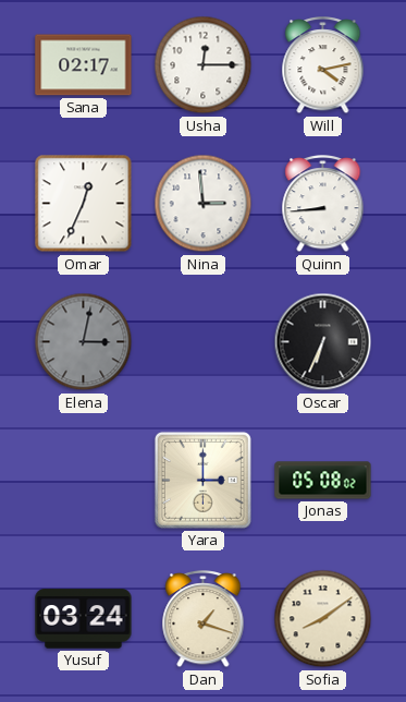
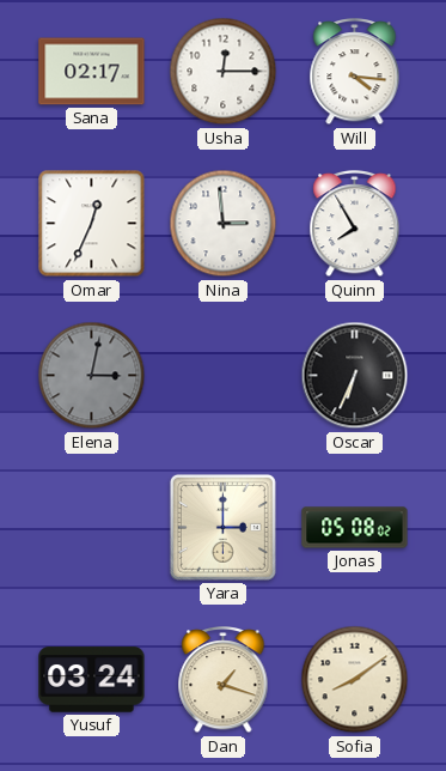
Will: 4:13 -> 4:16 (355, 73)
Quinn: 8:44 -> 7:55 (355, 225)
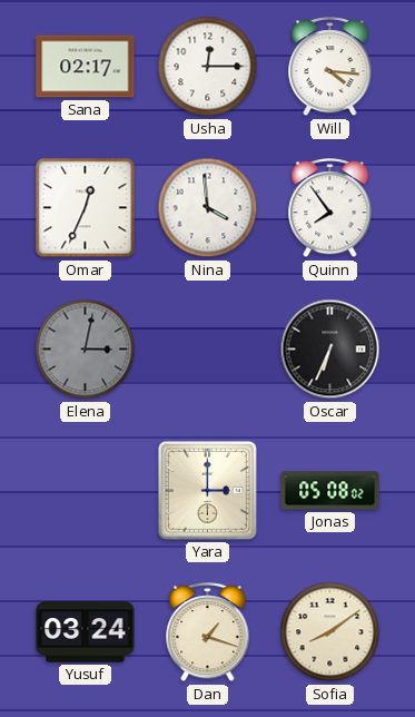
Nina: 2:59 -> 3:59 (208, 208)
Quinn: 7:55 -> 7:54 (330, 209)
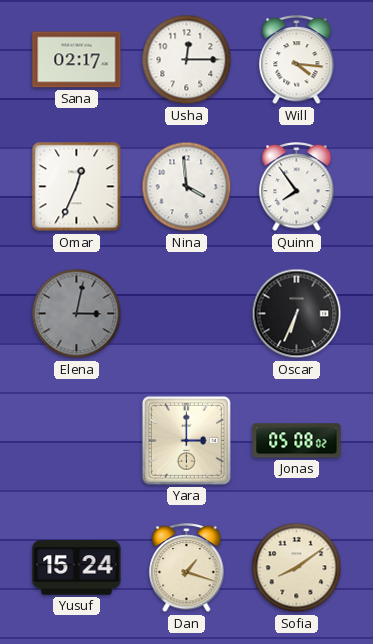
Yusuf: 03:24 -> 15:24 (77, 568)
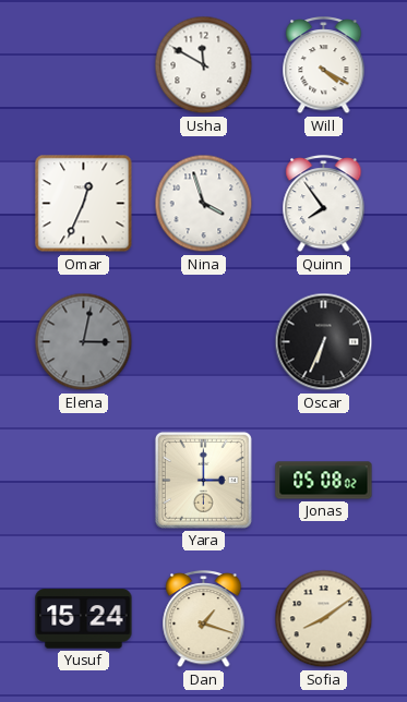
Sana: 02:17 -> none (77, 60)
Usha: 12:15 -> 11:50 (204, 65)
Will: 4:16 -> 4:20 (324, 66)
Nina: 3:59 -> 3:57 (204, 204)
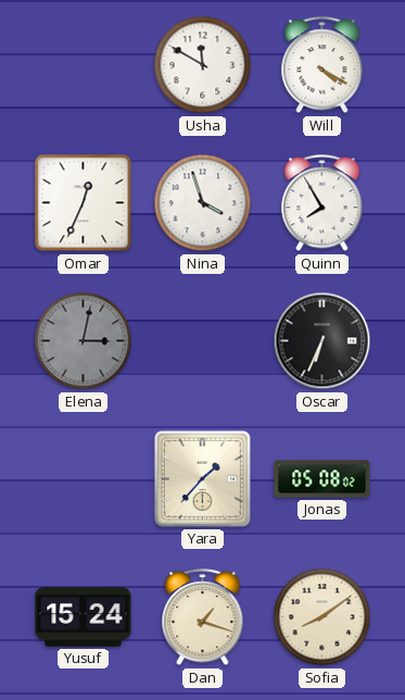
Quinn: 7:54 -> 7:55 (322, 204)
Yara: 3:00 -> 1:37 (202, 478)
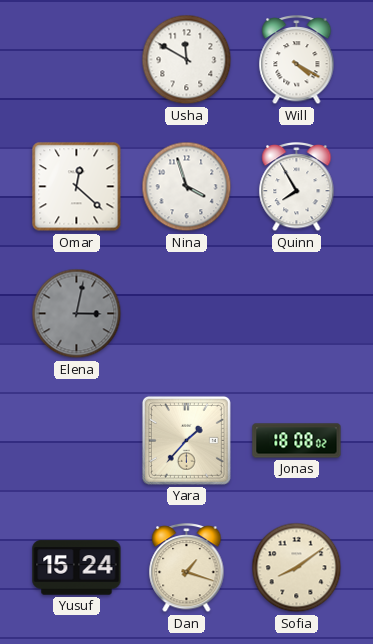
Omar: 12:34 -> 12:22 (77, 187)
Oscar: 6:34 -> none (322, 341)
Jonas: 05:08 -> 18:08 (297, 441)
